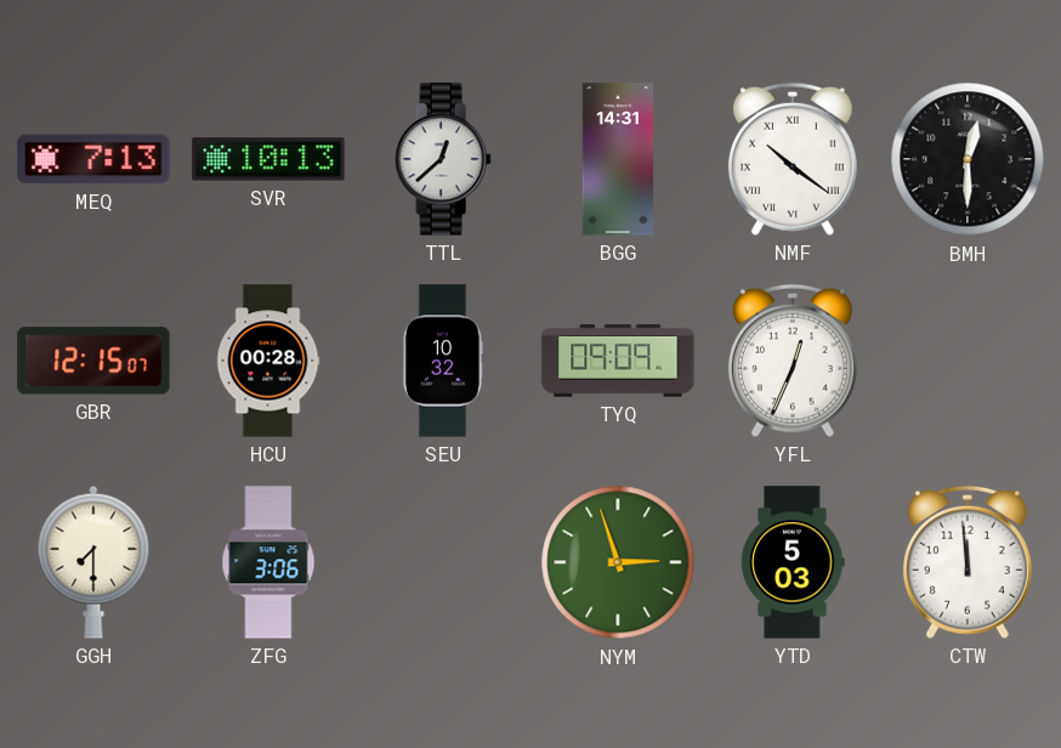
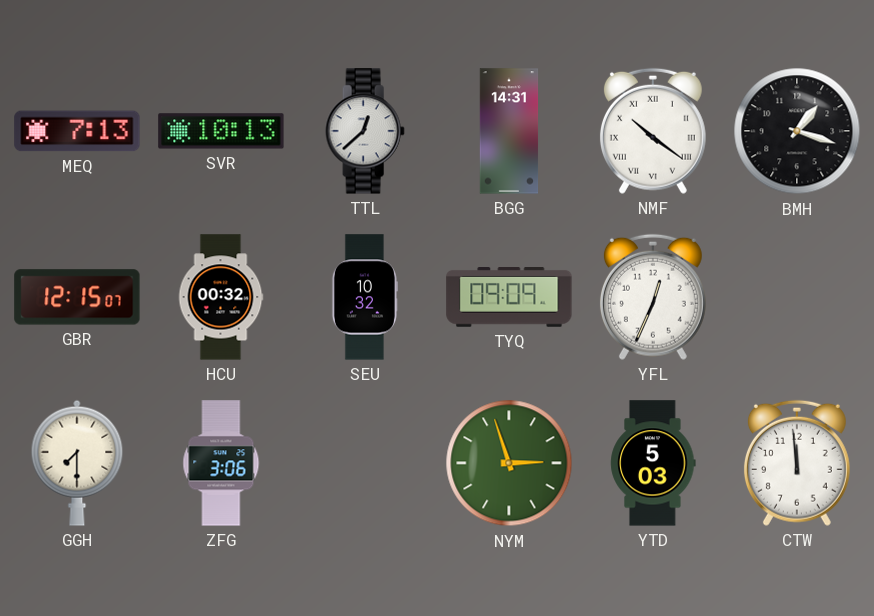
BMH: 12:30 -> 1:18 (797, 131)
HCU: 00:28 -> 00:32 (221, 297)
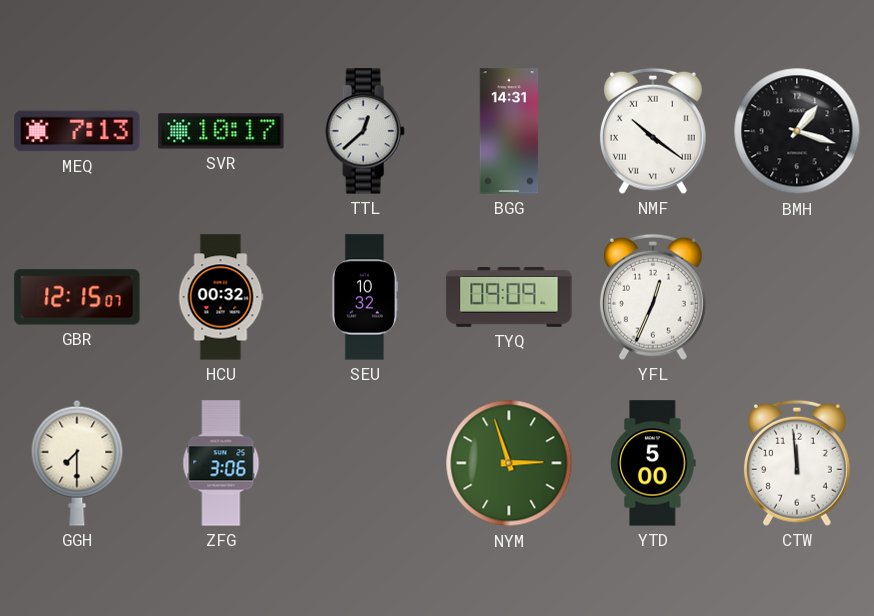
SVR: 10:13 -> 10:17 (221, 131)
YTD: 5:03 -> 5:00 (653, 463)
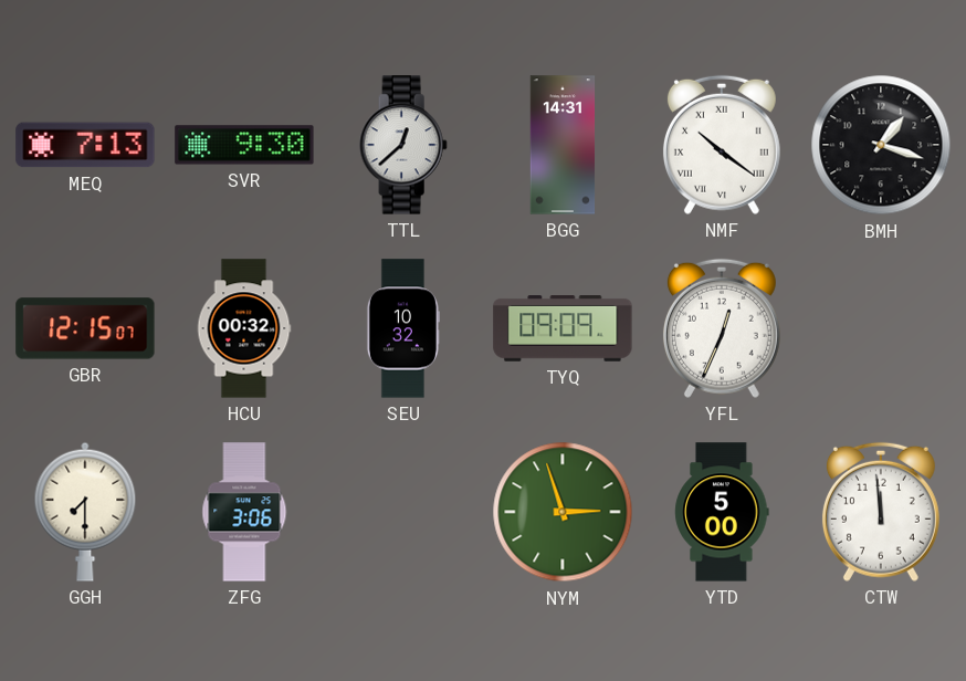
SVR: 10:17 -> 9:30 (244, 145)
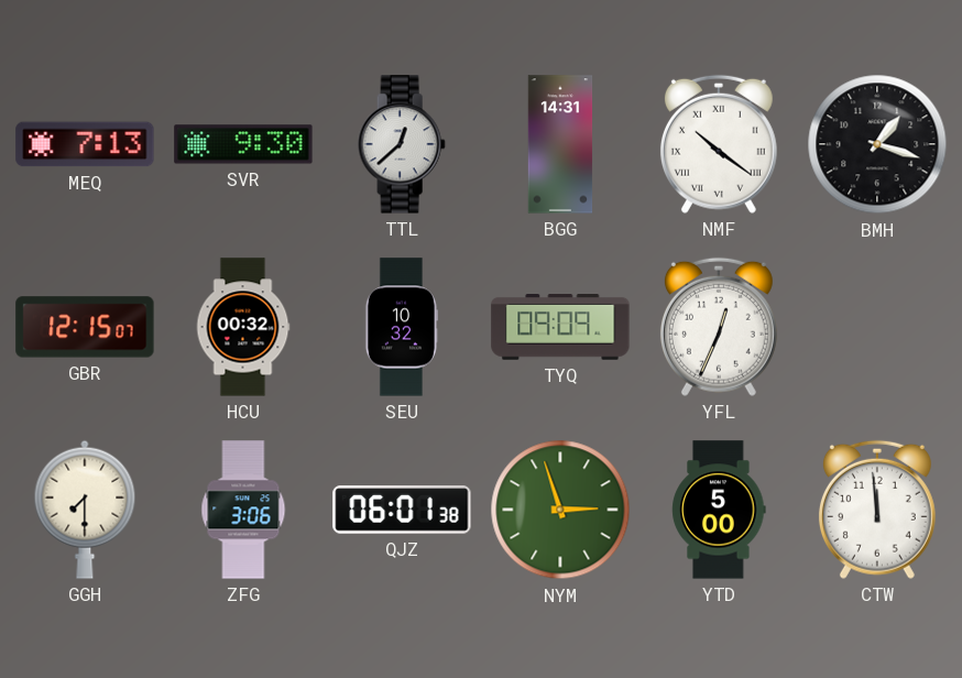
QJZ: none -> 06:01 (402, 510)
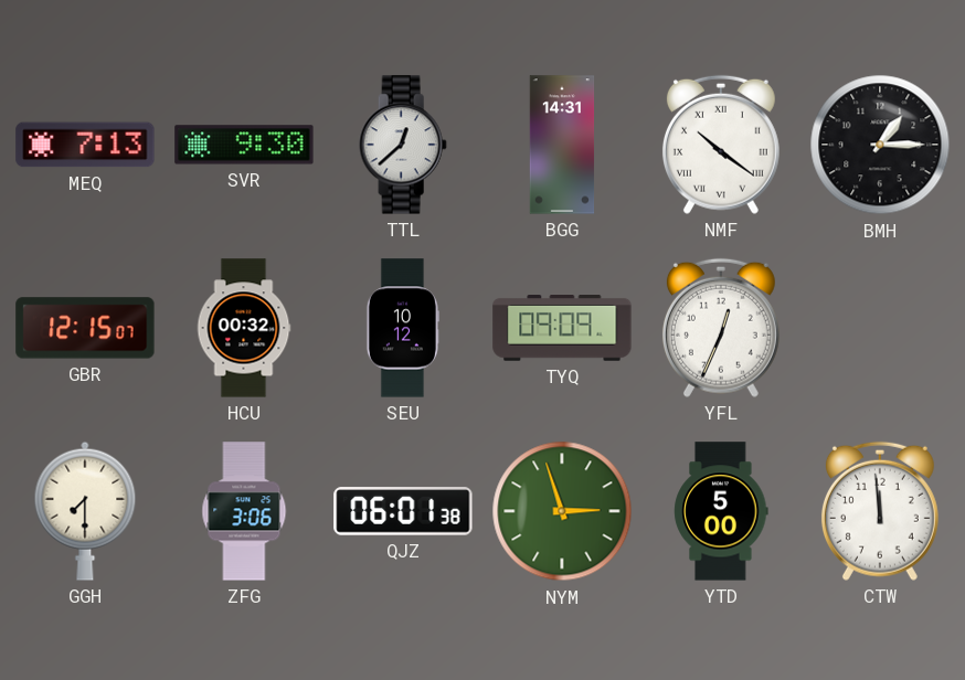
BMH: 1:18 -> 1:15 (880, 145)
SEU: 10:32 -> 10:12 (403, 328)
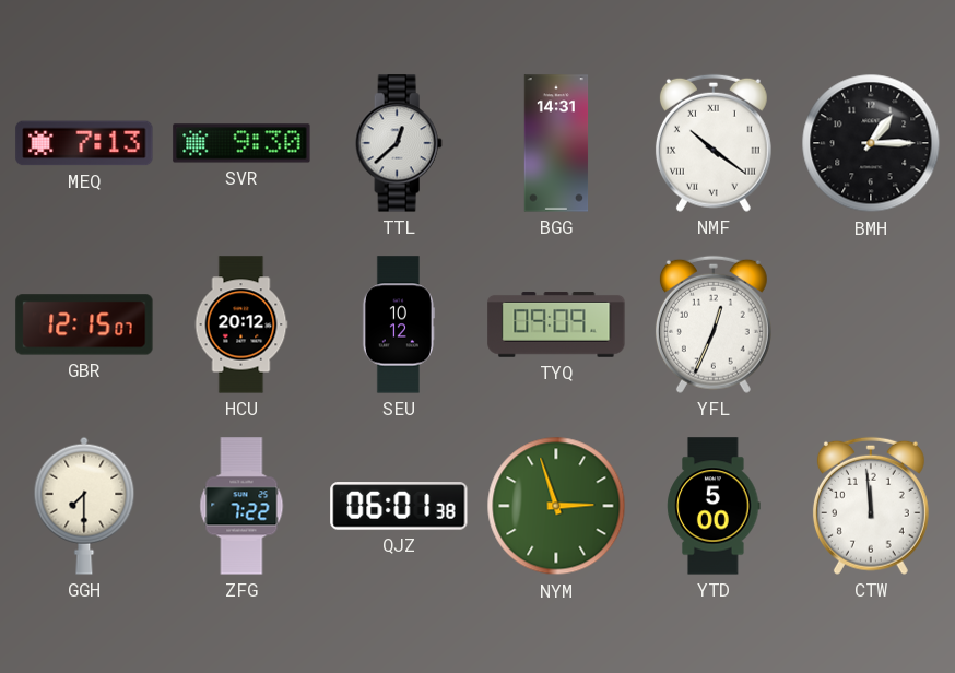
HCU: 00:32 -> 20:12 (241, 324)
ZFG: 3:06 -> 7:22 (241, 506)
